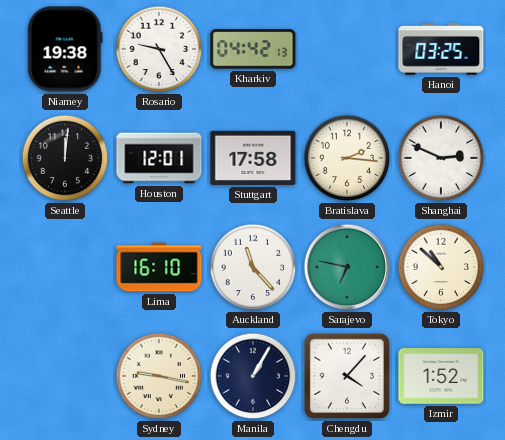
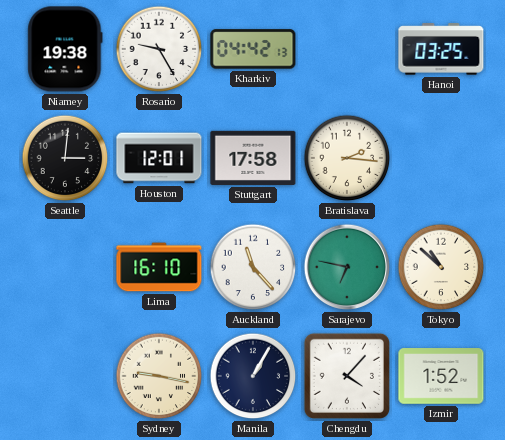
Seattle: 12:01 -> 3:01 (65, 158)
Shanghai: 2:49 -> none (441, 158)
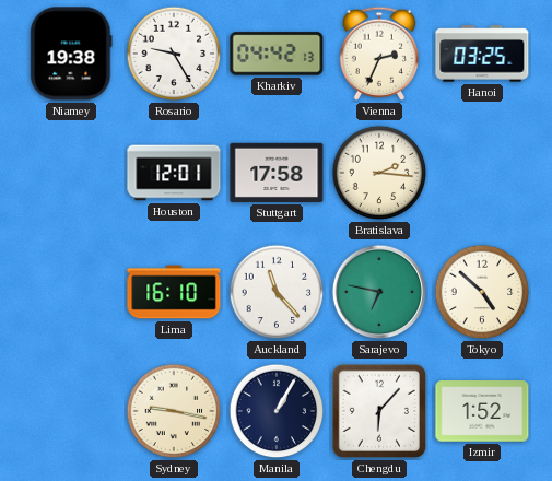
Vienna: none -> 2:34 (378, 54)
Seattle: 3:01 -> none (65, 158)
Tokyo: 10:52 -> 4:52 (482, 292)
Chengdu: 4:07 -> 6:07 (379, 411)
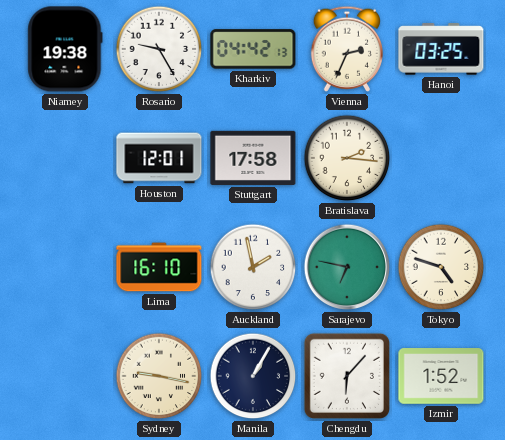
Auckland: 11:23 -> 1:58 (253, 267)
Tokyo: 4:52 -> 4:48 (441, 267)
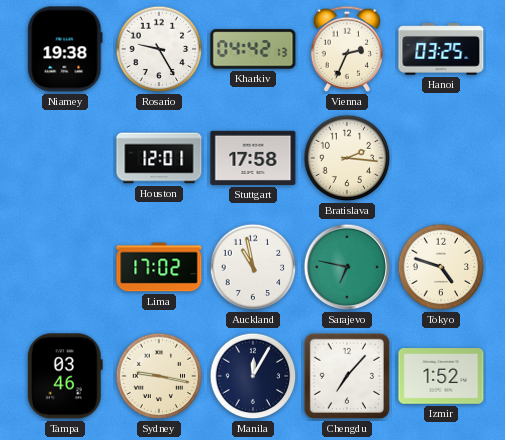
Lima: 16:10 -> 17:02 (159, 267)
Auckland: 1:58 -> 10:58 (253, 267)
Tampa: none -> 03:46 (65, 376)
Manila: 1:05 -> 12:05 (253, 376)
Chengdu: 6:07 -> 7:07 (347, 376)
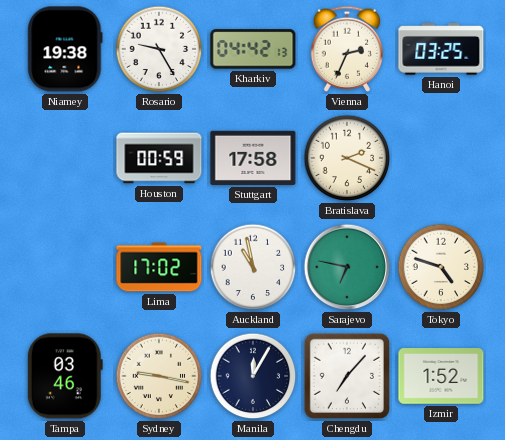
Houston: 12:01 -> 00:59 (159, 158)
Bratislava: 2:16 -> 2:19 (347, 158)
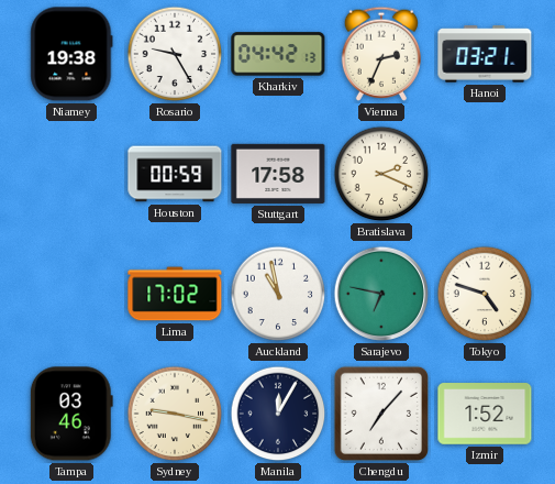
Hanoi: 03:25 -> 03:21 (485, 54)
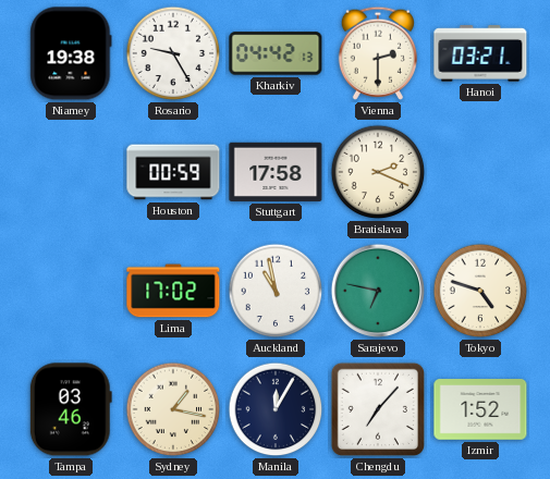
Vienna: 2:34 -> 2:30 (377, 53)
Sydney: 9:17 -> 1:17 (173, 409)
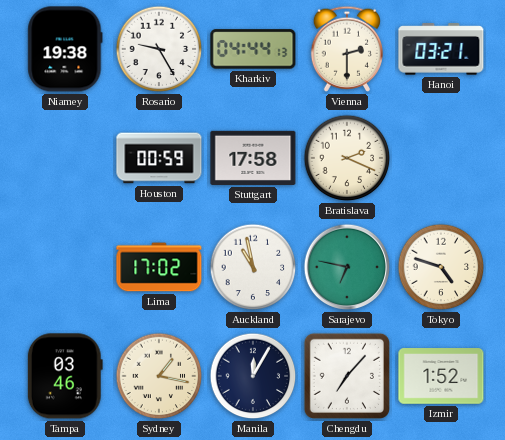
Kharkiv: 04:42 -> 04:44 (253, 49)
